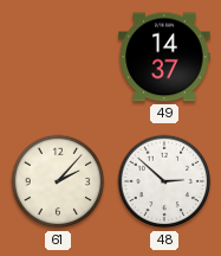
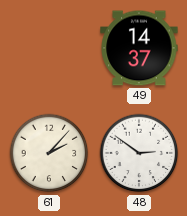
48: 2:52 -> 2:51 (139, 153)
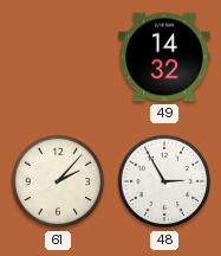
49: 14:37 -> 14:32 (164, 57)
48: 2:51 -> 2:55 (164, 181)
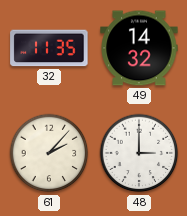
32: none -> 11:35 (49, 48)
48: 2:55 -> 3:00 (139, 153)
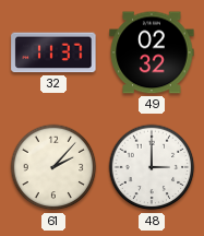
32: 11:35 -> 11:37 (53, 52)
49: 14:32 -> 02:32 (152, 52)
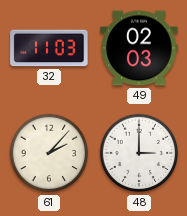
32: 11:37 -> 11:03 (49, 48)
49: 02:32 -> 02:03 (139, 48)
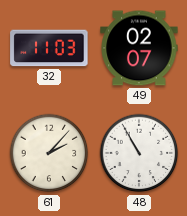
49: 02:03 -> 02:07 (139, 48)
48: 3:00 -> 10:55 (139, 153)
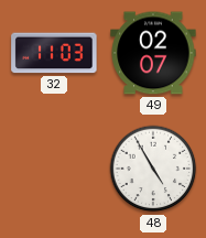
61: 2:07 -> none (49, 153)
48: 10:55 -> 4:55 (153, 169)
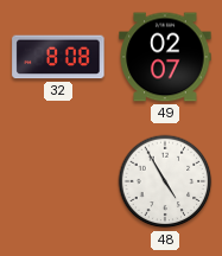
32: 11:03 -> 8:08 (58, 57)
